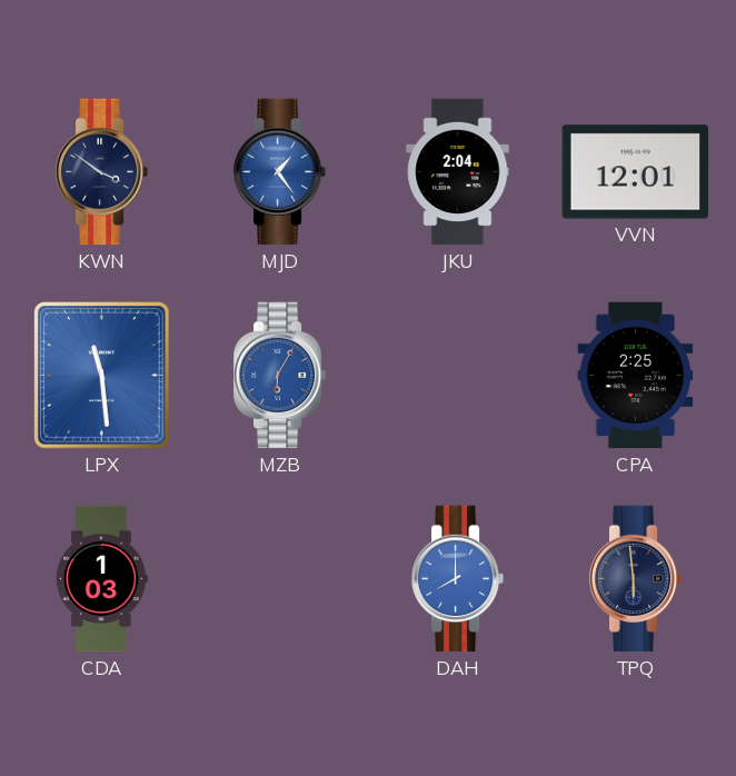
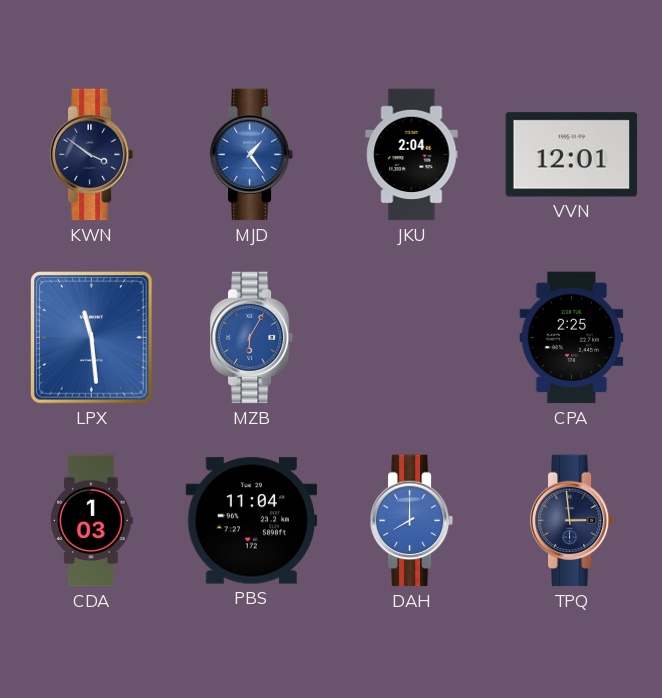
PBS: none -> 11:04 (252, 521)
TPQ: 5:59 -> 2:59 (572, 521)
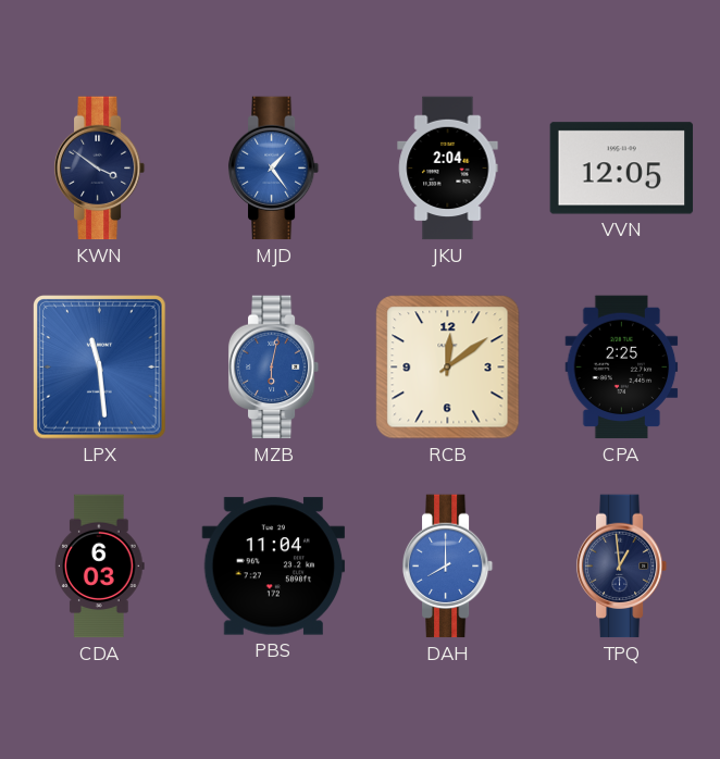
VVN: 12:01 -> 12:05 (622, 169)
MZB: 6:05 -> 6:02 (274, 368)
RCB: none -> 12:09 (448, 368)
CDA: 1:03 -> 6:03 (100, 567)
TPQ: 2:59 -> 12:59 (622, 567)
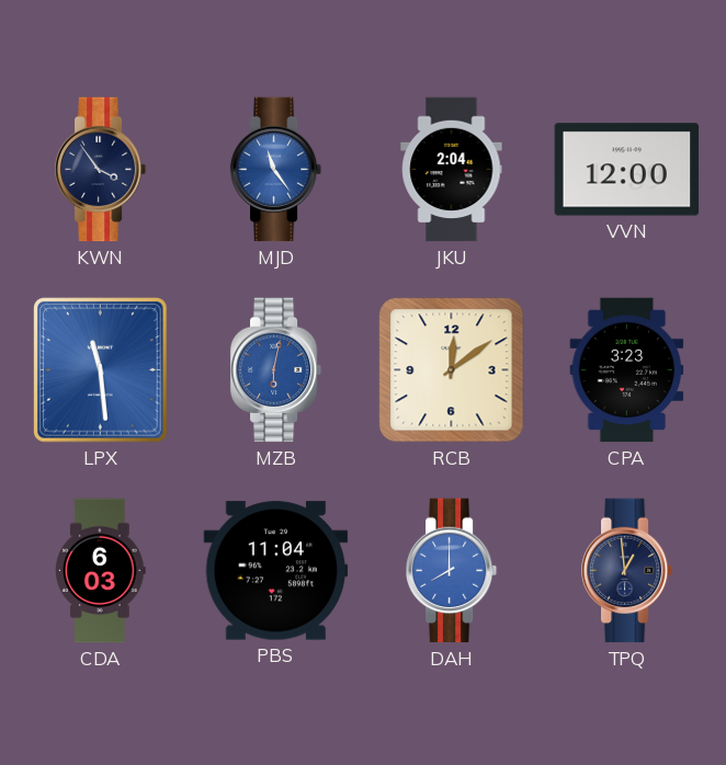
KWN: 3:51 -> 3:54 (101, 170)
MJD: 1:24 -> 11:24 (276, 170)
VVN: 12:05 -> 12:00 (627, 170)
CPA: 2:25 -> 3:23 (627, 370)
